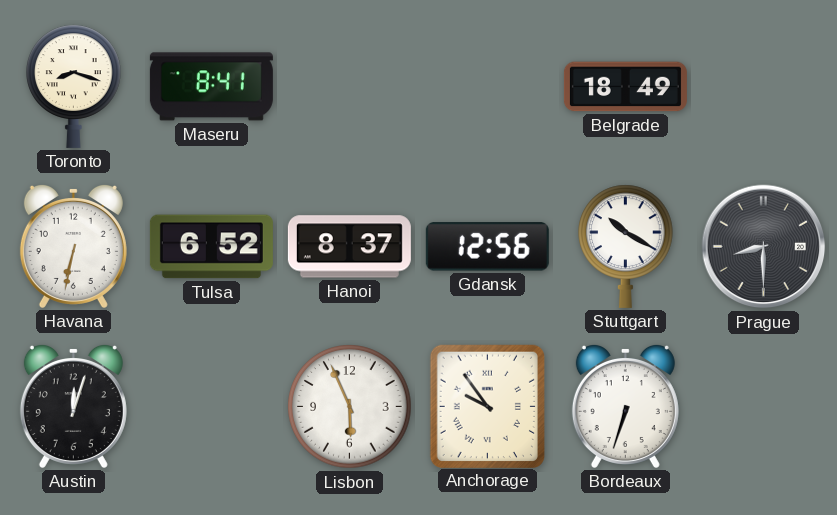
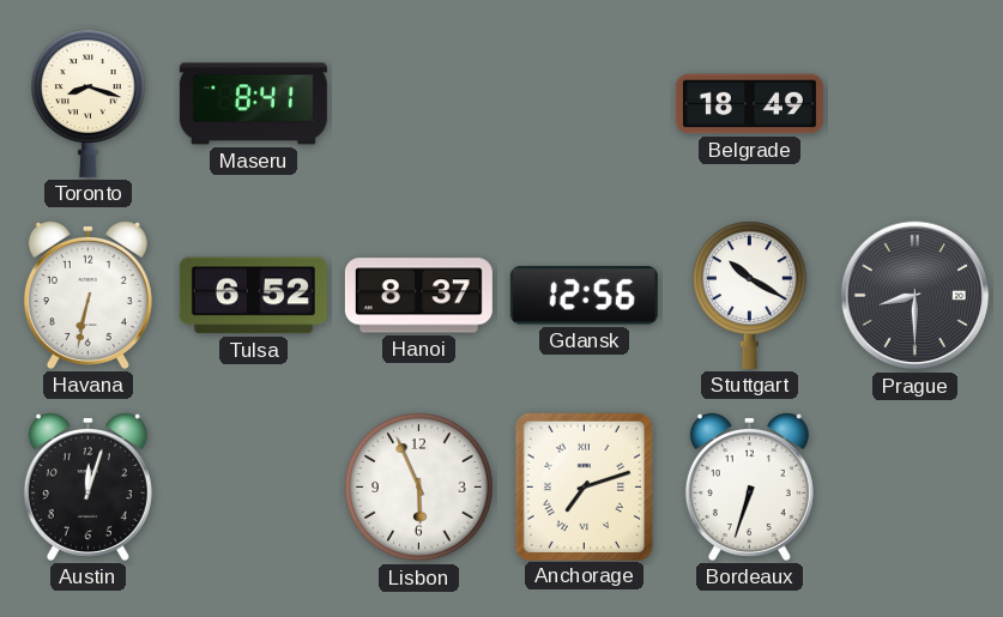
Anchorage: 9:54 -> 7:12 (584, 486)
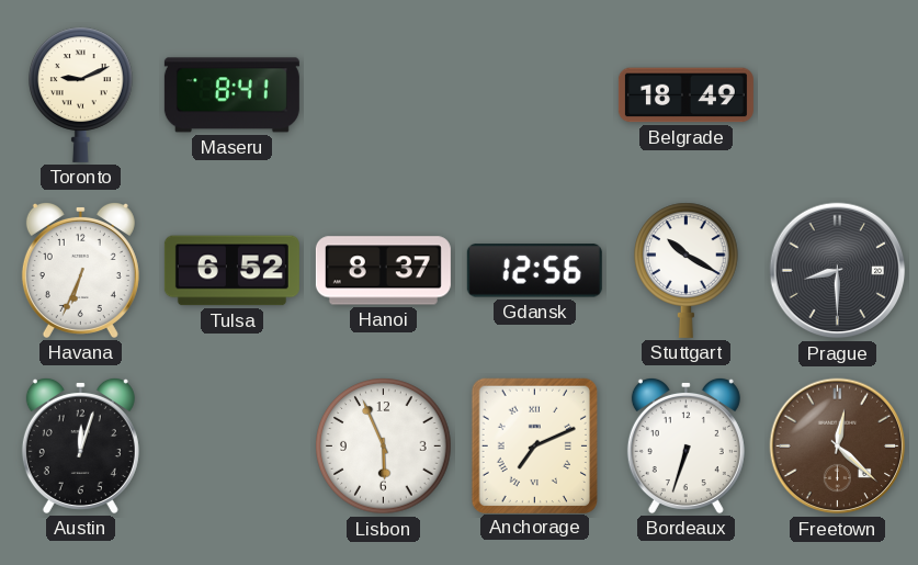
Toronto: 8:18 -> 9:11 (81, 94)
Havana: 6:32 -> 6:34 (80, 270)
Anchorage: 7:12 -> 7:11 (534, 445)
Freetown: none -> 12:22 (838, 447)
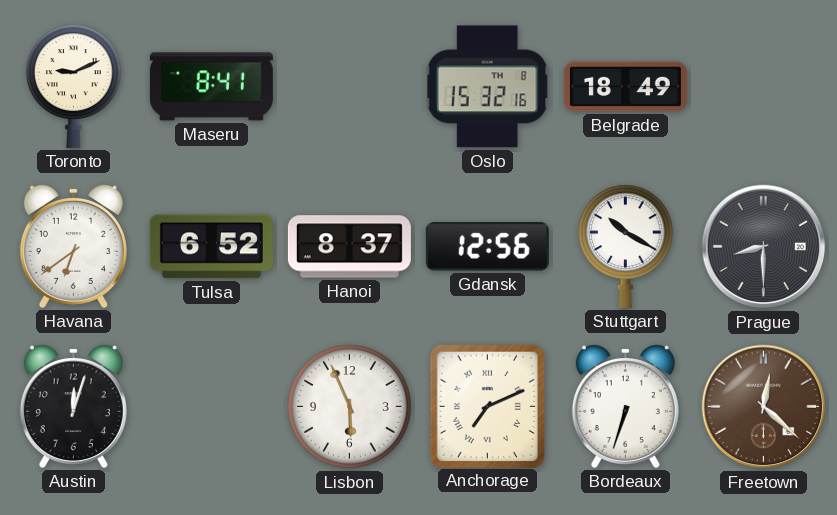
Oslo: none -> 15:32 (487, 87)
Havana: 6:34 -> 6:39 (73, 246)
